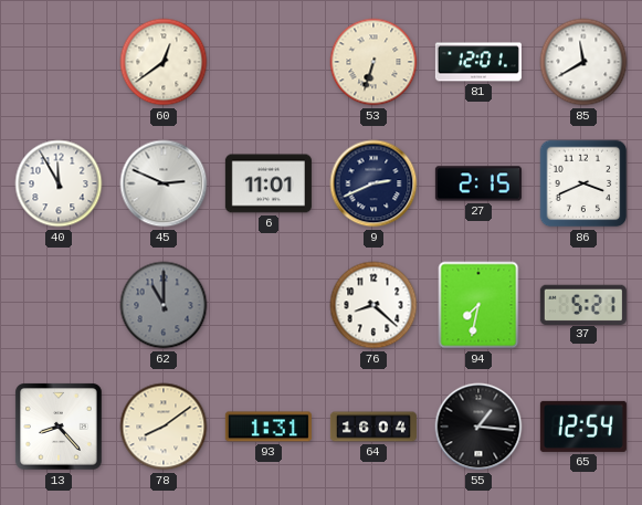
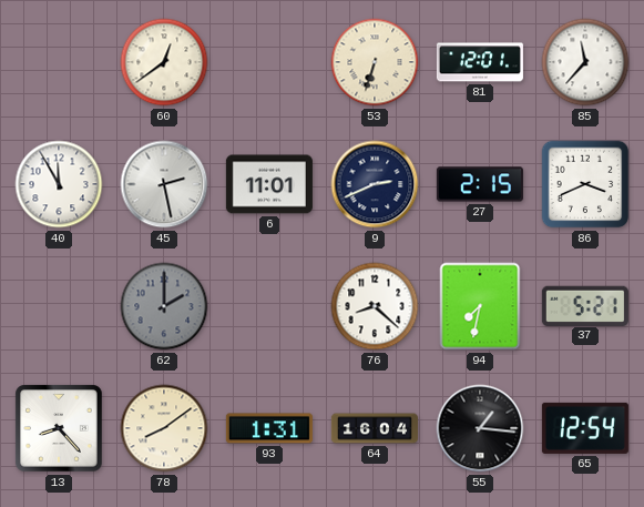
85: 11:40 -> 11:37 (585, 62)
45: 2:49 -> 2:28 (164, 184)
62: 11:00 -> 2:00 (164, 306)
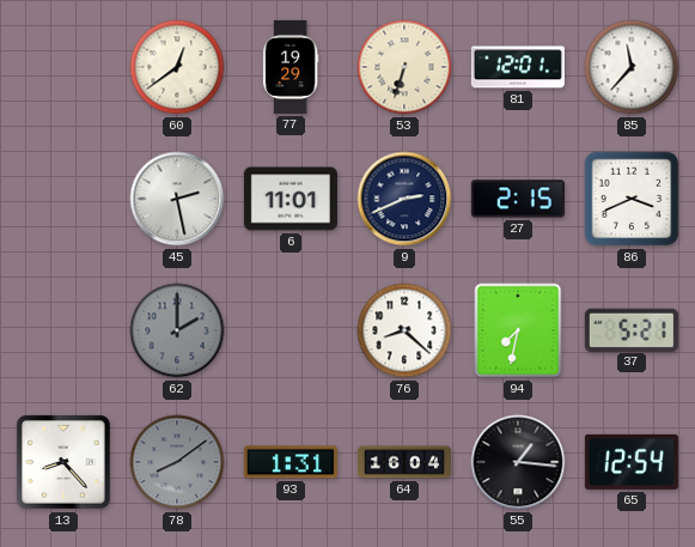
77: none -> 19:29 (291, 67)
40: 11:55 -> none (59, 184)
78 dial: cream -> grey (177, 462)
